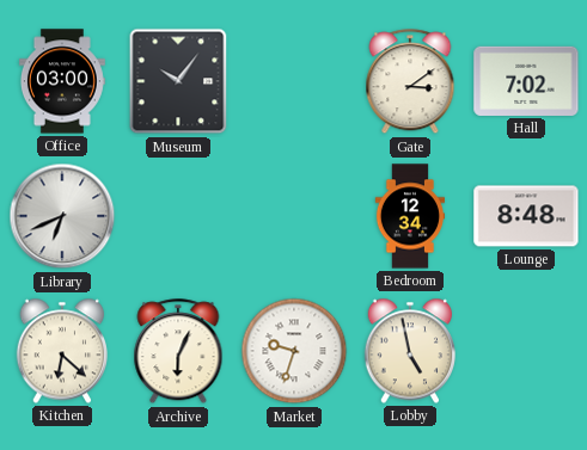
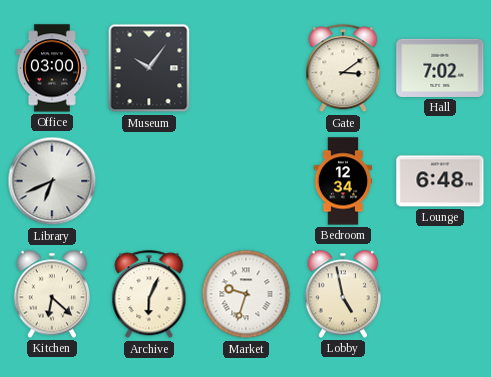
Lounge: 8:48 -> 6:48 (440, 181)
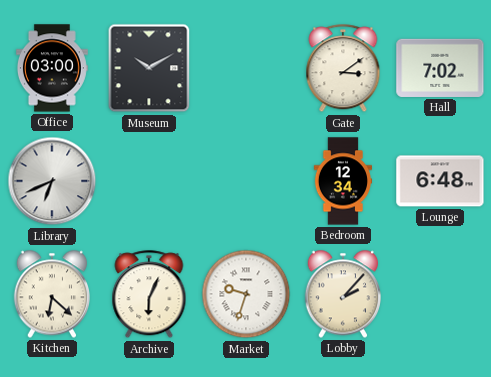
Museum: 10:06 -> 10:10 (149, 68)
Lobby: 4:58 -> 2:07 (342, 294)
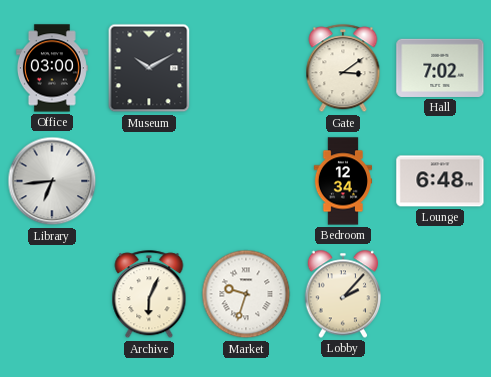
Library: 6:41 -> 6:44 (52, 181)
Kitchen: 6:22 -> none (51, 294)
